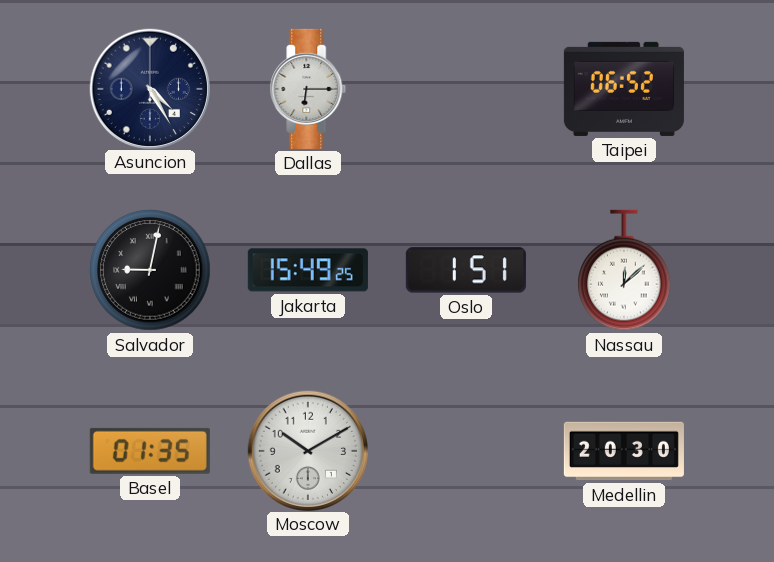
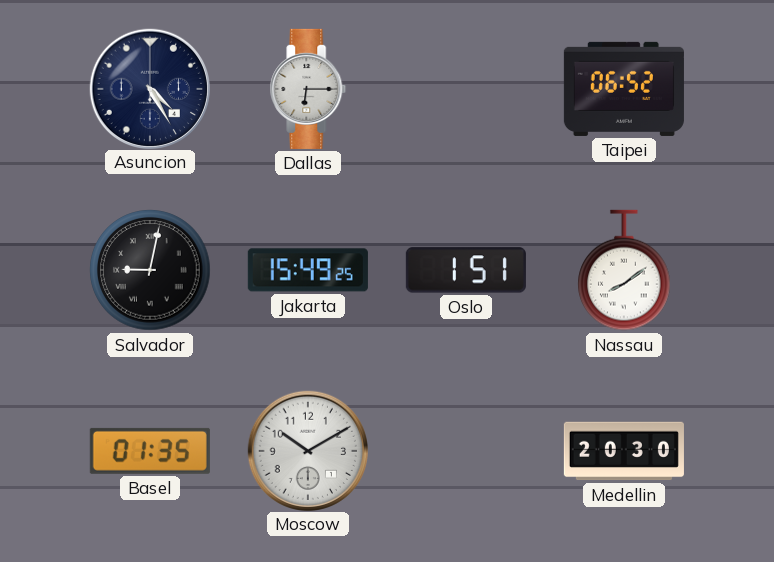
Nassau: 12:08 -> 8:09 (624, 270)
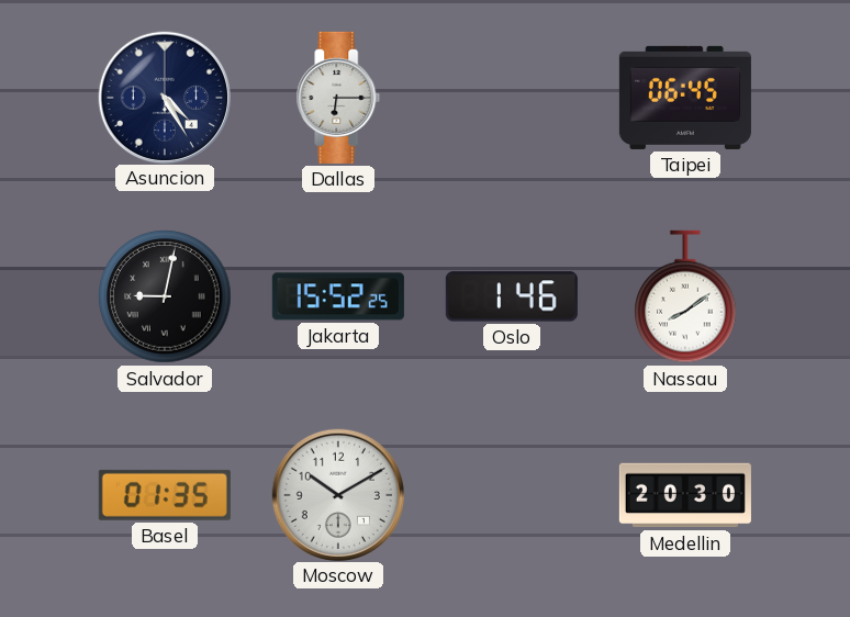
Taipei: 06:52 -> 06:45 (685, 98)
Jakarta: 15:49 -> 15:52 (338, 296)
Oslo: 1:51 -> 1:46 (512, 296)
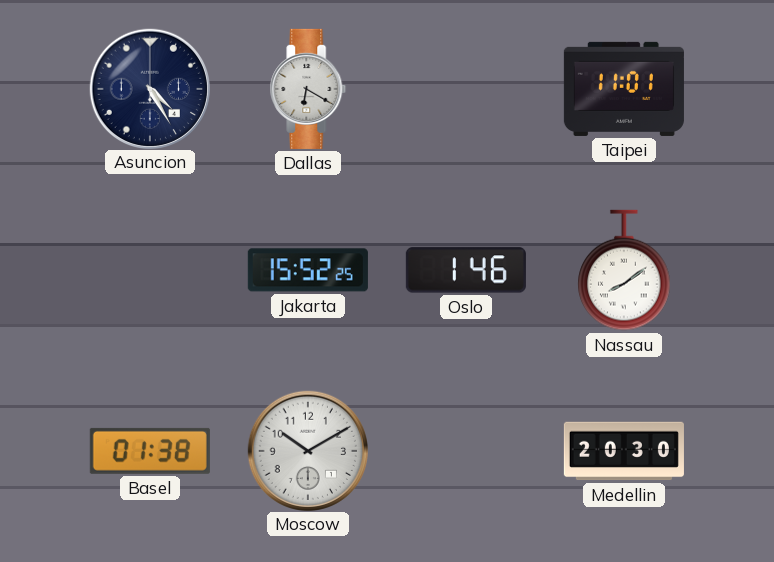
Dallas: 6:15 -> 6:20 (308, 89)
Taipei: 06:45 -> 11:01 (624, 89)
Salvador: 9:02 -> none (165, 296)
Basel: 01:35 -> 01:38 (150, 451)
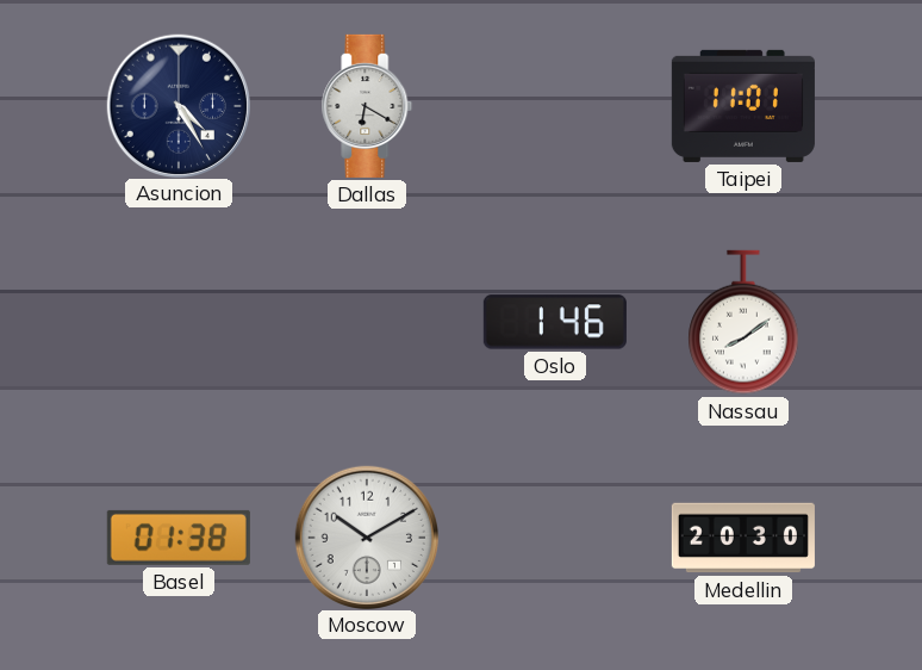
Jakarta: 15:52 -> none (308, 270)
